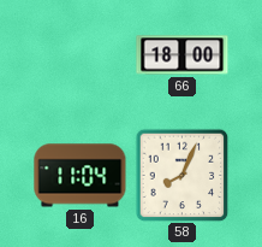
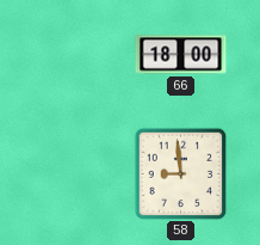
16: 11:04 -> none (81, 176)
58: 8:04 -> 8:59 (180, 173)
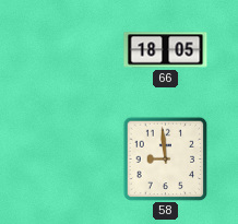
66: 18:00 -> 18:05 (166, 50)
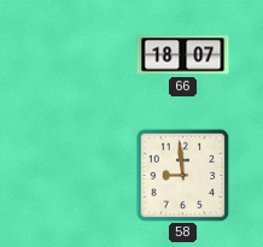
66: 18:05 -> 18:07 (183, 55)
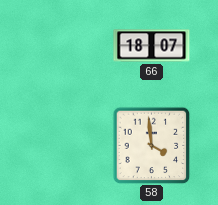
58: 8:59 -> 3:59 (151, 145)
